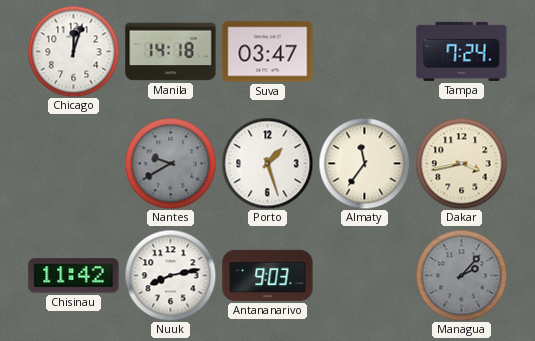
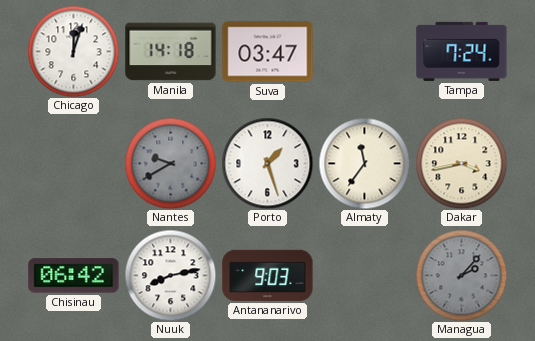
Chisinau: 11:42 -> 06:42 (74, 276)
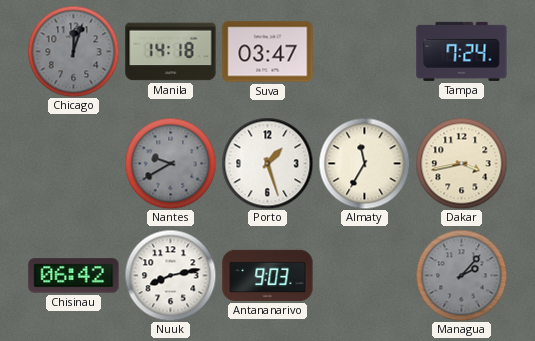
Chicago dial: white -> grey (73, 51)
Almaty: 11:36 -> 11:35 (364, 163)
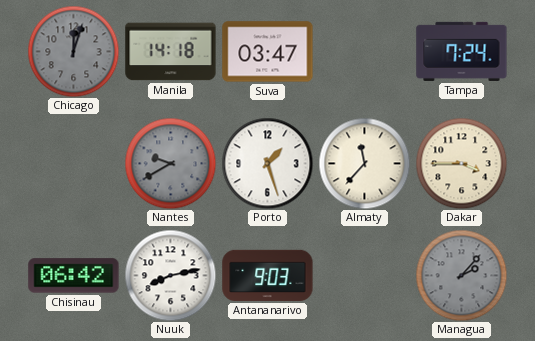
Almaty: 11:35 -> 11:37 (364, 163)
Dakar: 3:43 -> 3:45 (461, 163)
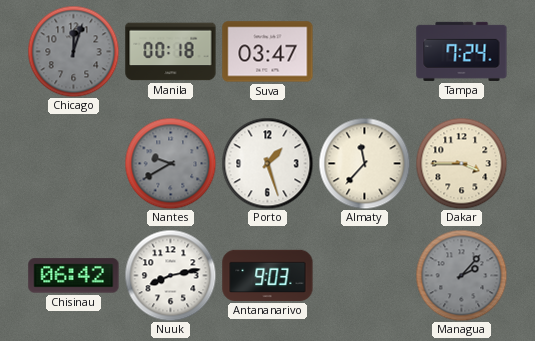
Manila: 14:18 -> 00:18 (171, 52)
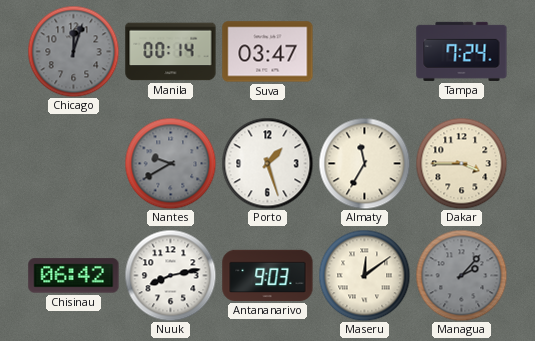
Manila: 00:18 -> 00:14 (171, 52)
Almaty: 11:37 -> 11:35 (364, 163)
Maseru: none -> 12:09 (364, 275)
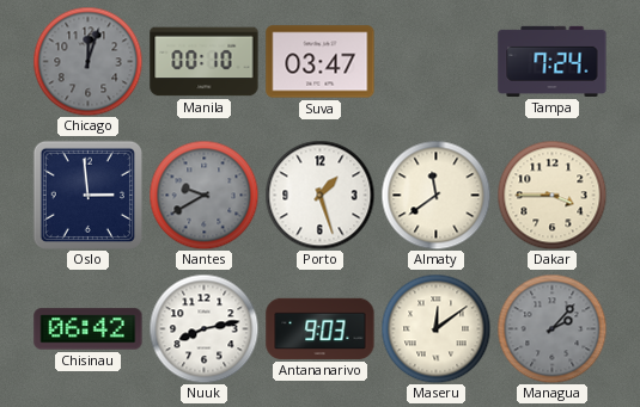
Manila: 00:14 -> 00:10 (205, 62)
Oslo: none -> 2:59 (87, 195)
Almaty: 11:35 -> 11:39 (435, 195)
